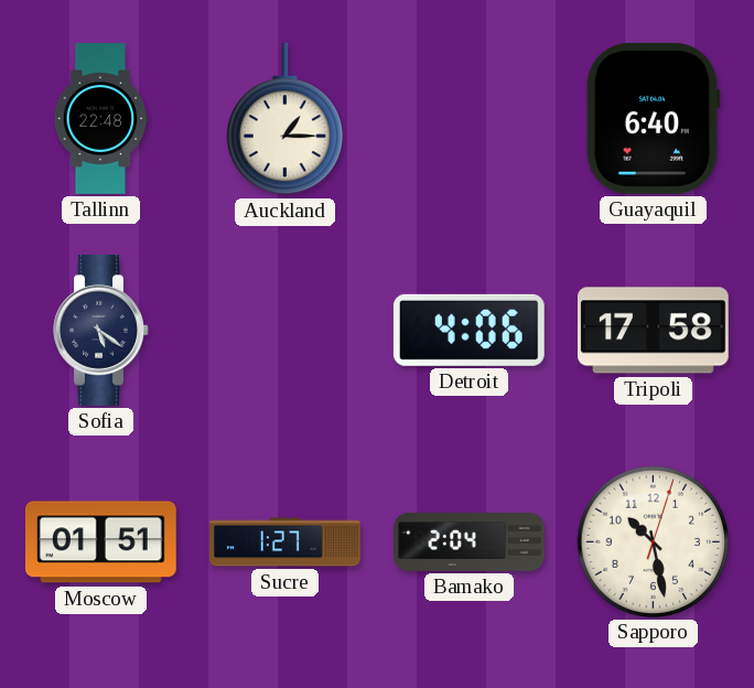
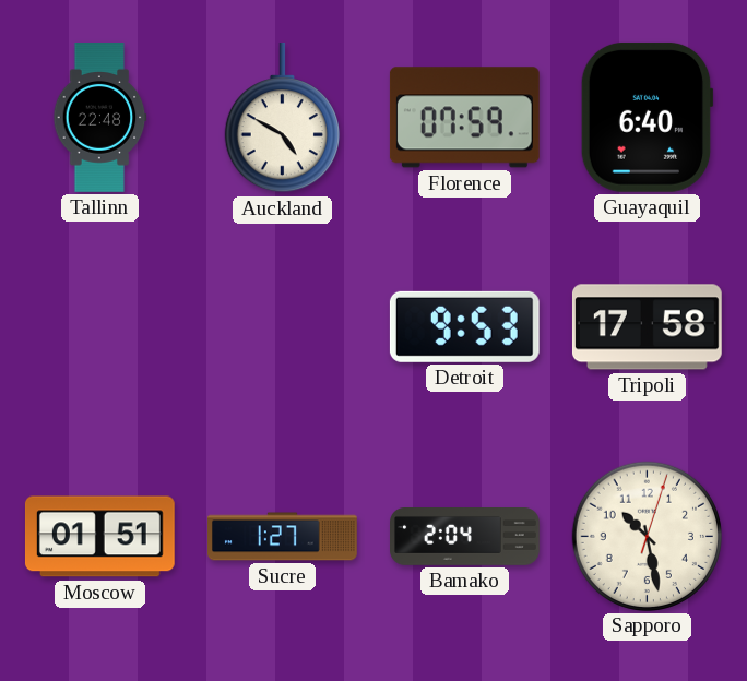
Auckland: 1:15 -> 4:50 (282, 118)
Florence: none -> 07:59 (464, 118)
Sofia: 5:21 -> none (101, 331)
Detroit: 4:06 -> 9:53 (464, 326)
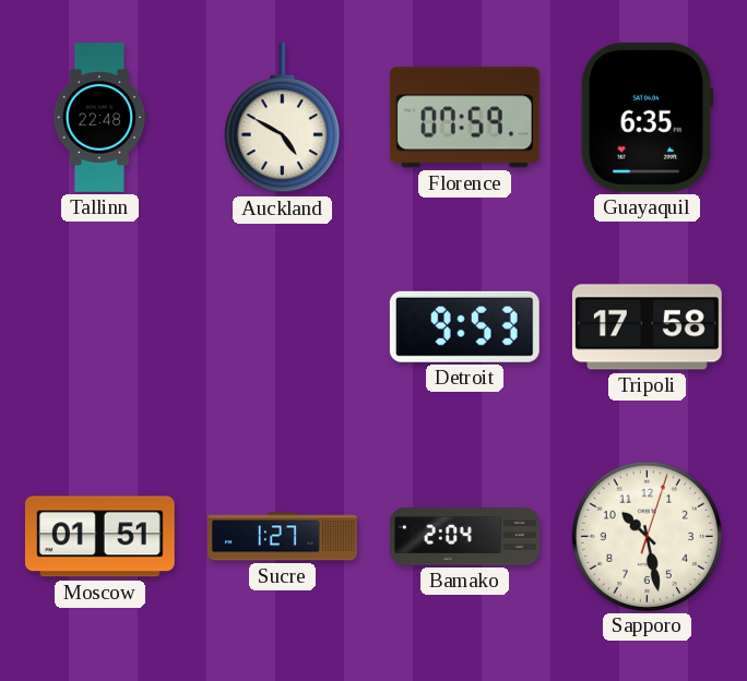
Guayaquil: 6:40 -> 6:35 (647, 117)
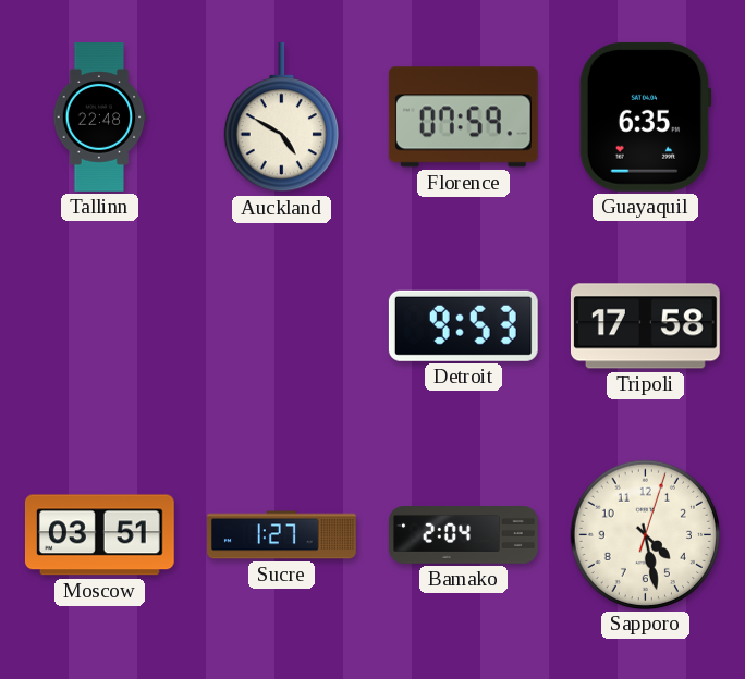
Moscow: 01:51 -> 03:51 (99, 535)
Sapporo: 10:28 -> 4:28 (645, 534)
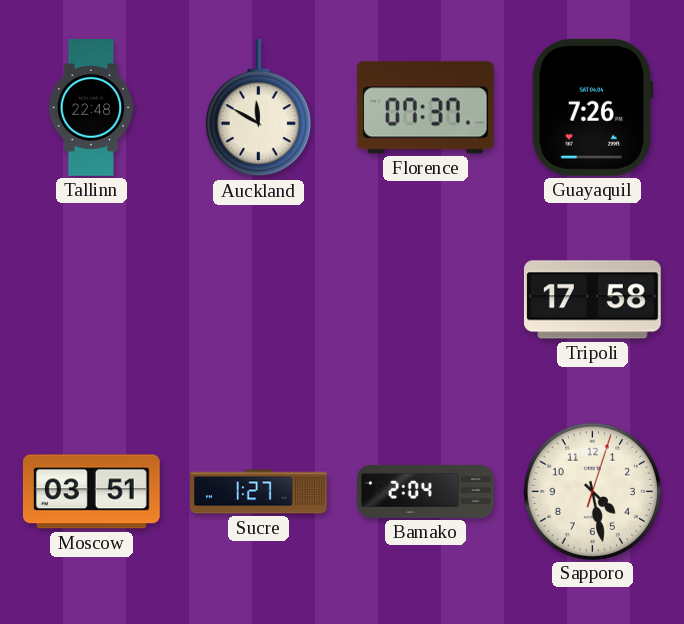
Auckland: 4:50 -> 11:50 (258, 108)
Florence: 07:59 -> 07:37 (425, 108)
Guayaquil: 6:35 -> 7:26 (592, 107)
Detroit: 9:53 -> none (463, 325)
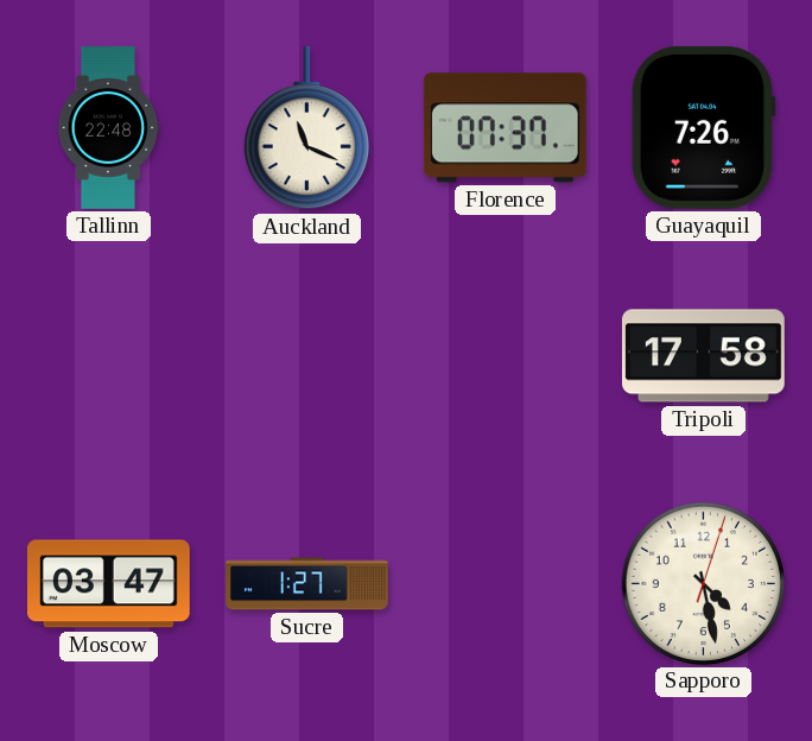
Auckland: 11:50 -> 11:19 (306, 128)
Moscow: 03:51 -> 03:47 (108, 584)
Bamako: 2:04 -> none (426, 492)
